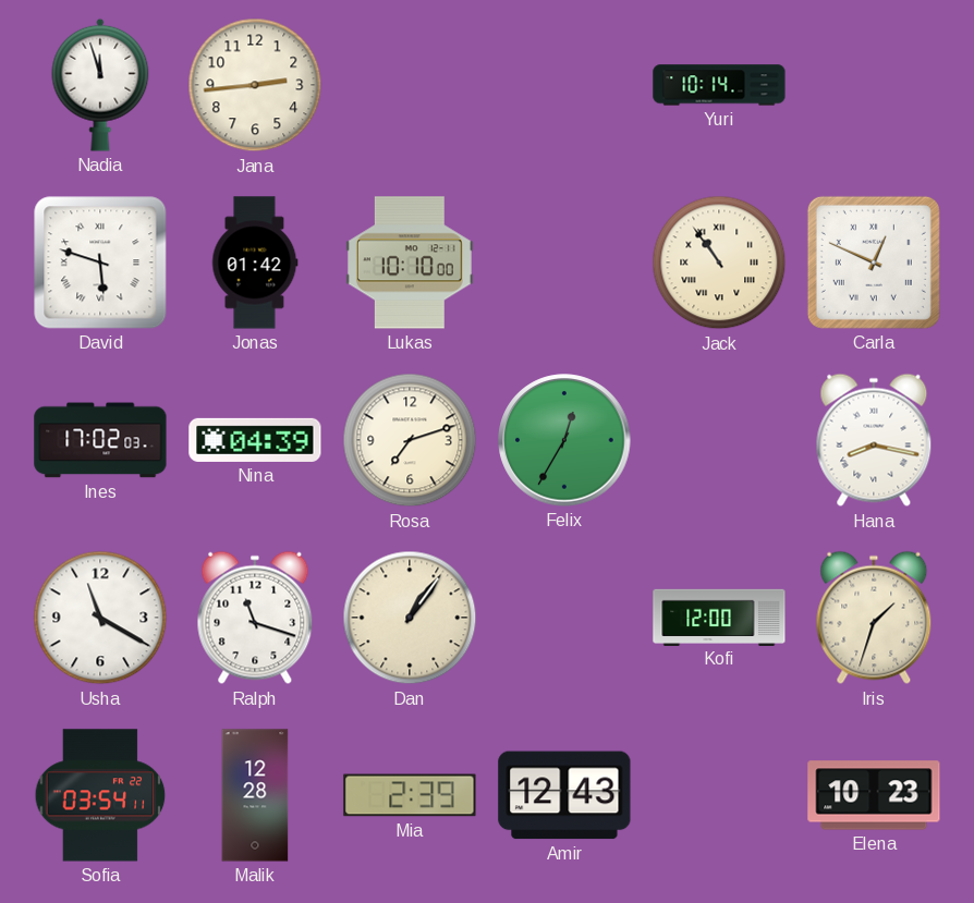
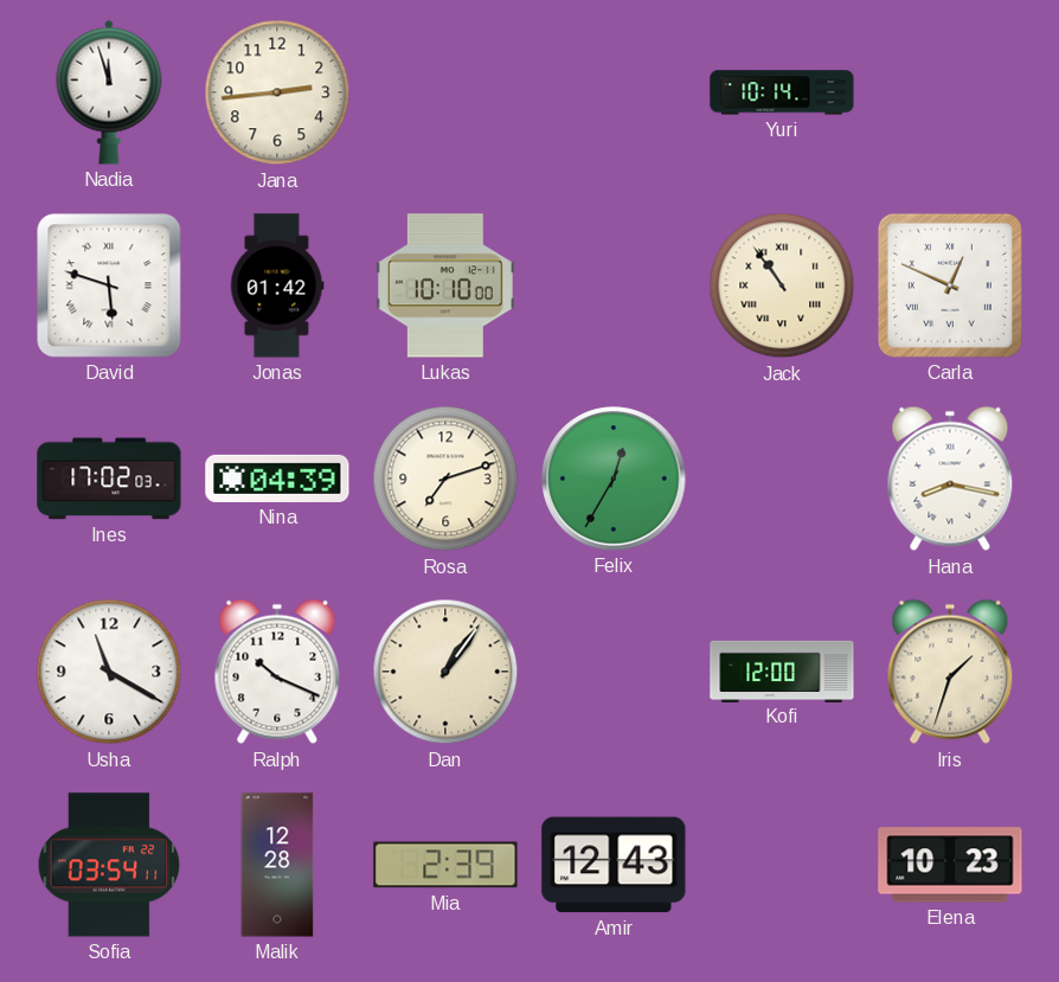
Ralph: 11:18 -> 10:19 (277, 672)
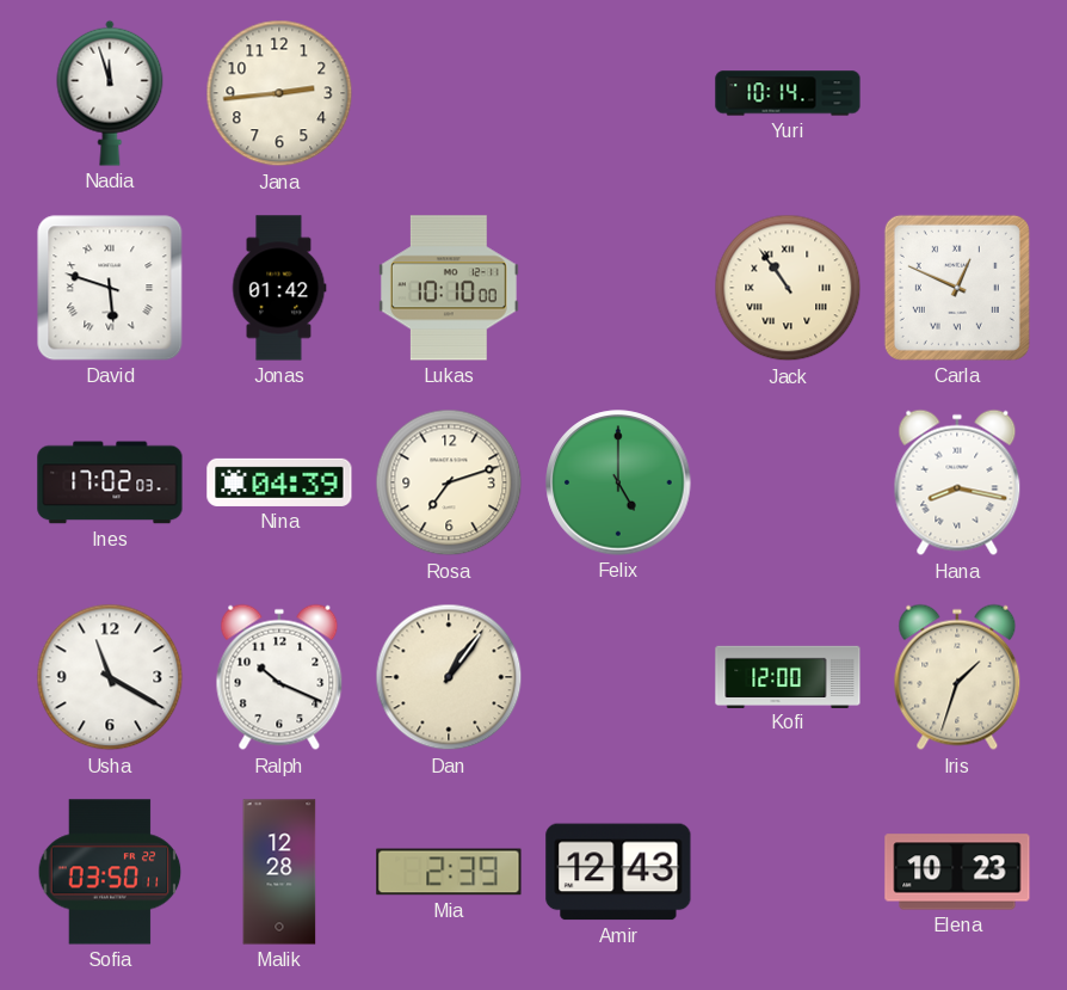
Felix: 12:35 -> 5:00 (618, 482)
Sofia: 03:54 -> 03:50 (110, 872)
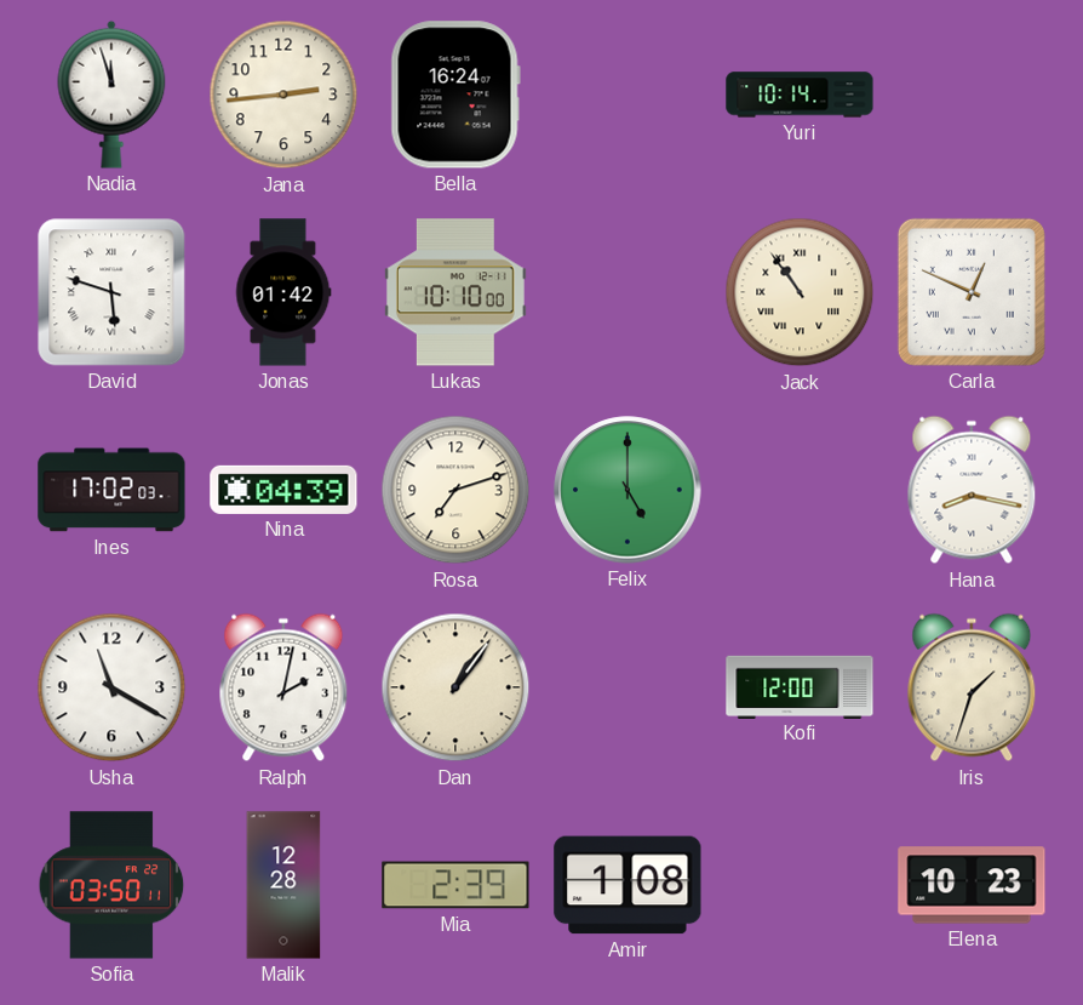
Bella: none -> 16:24 (455, 95)
Ralph: 10:19 -> 2:02 (283, 687)
Amir: 12:43 -> 1:08 (628, 885)
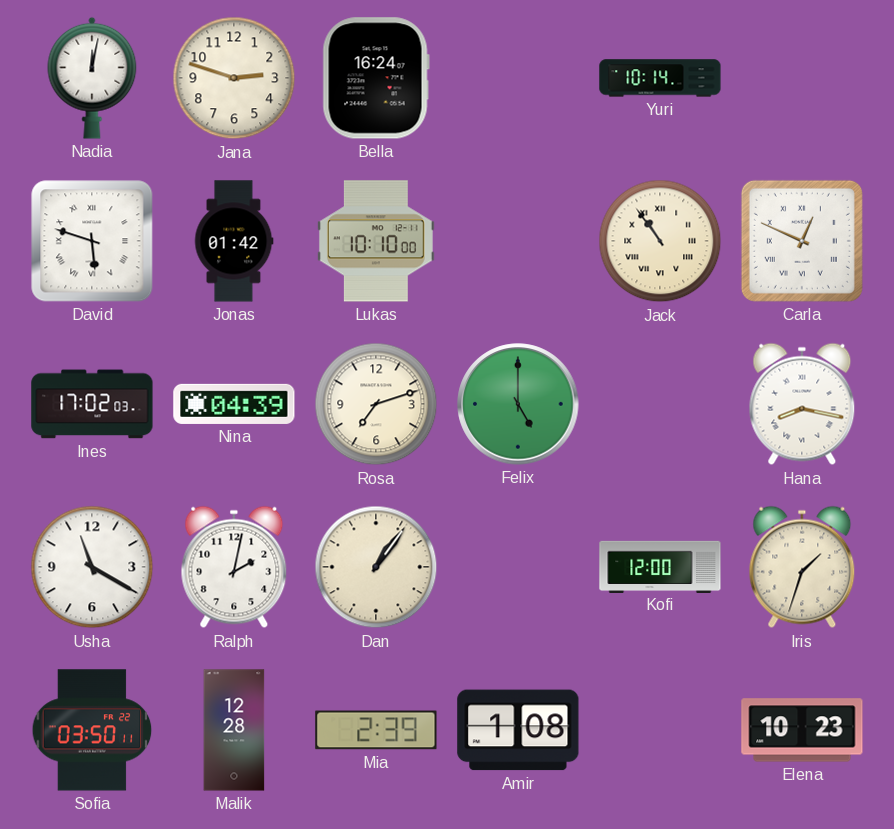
Nadia: 11:57 -> 12:02 (92, 78)
Jana: 2:44 -> 2:48 (234, 78)
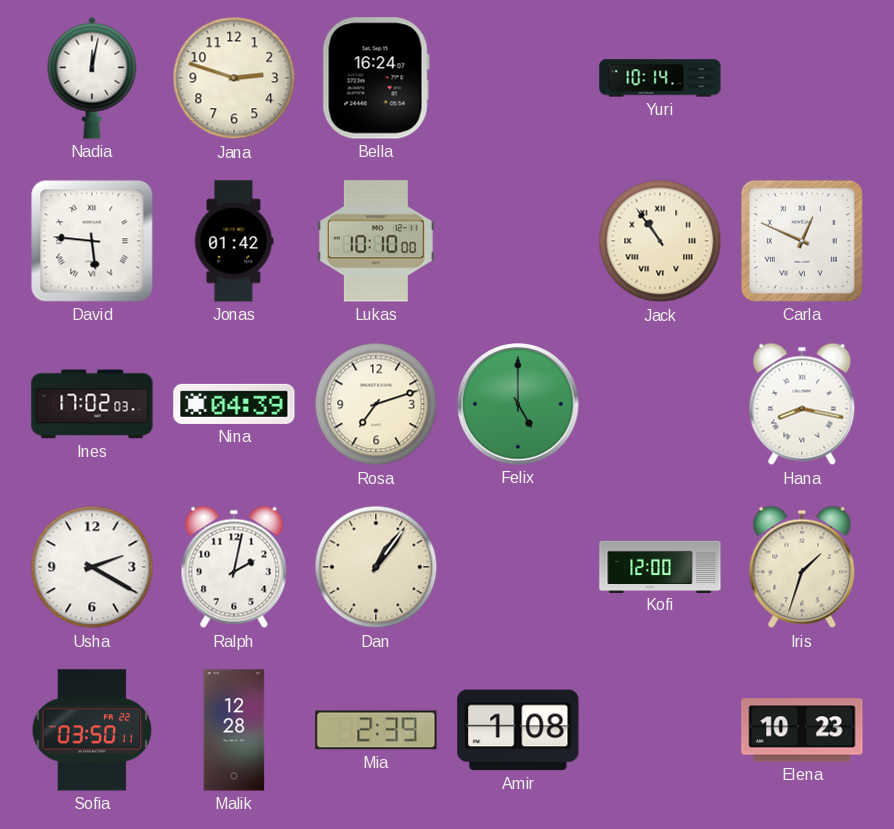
David: 5:48 -> 5:46 (92, 241)
Usha: 11:20 -> 2:20 (92, 567)
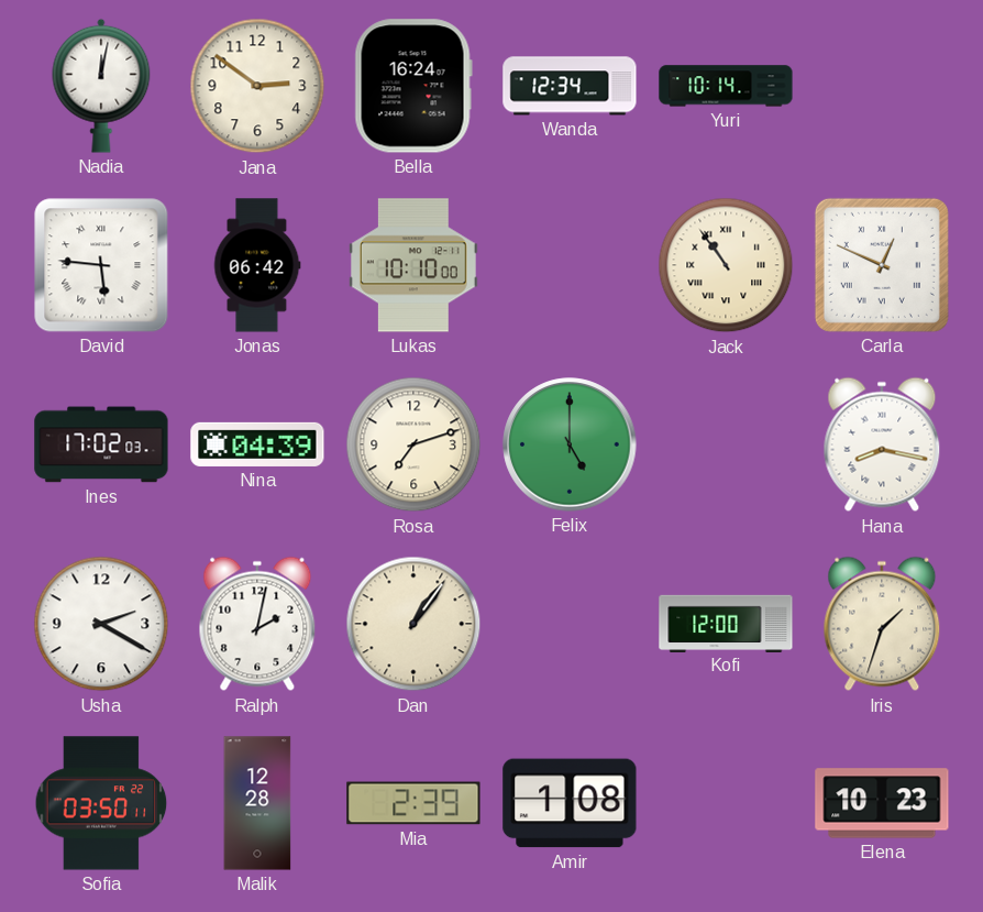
Jana: 2:48 -> 2:51 (257, 86)
Wanda: none -> 12:34 (570, 86)
Jonas: 01:42 -> 06:42 (257, 265)
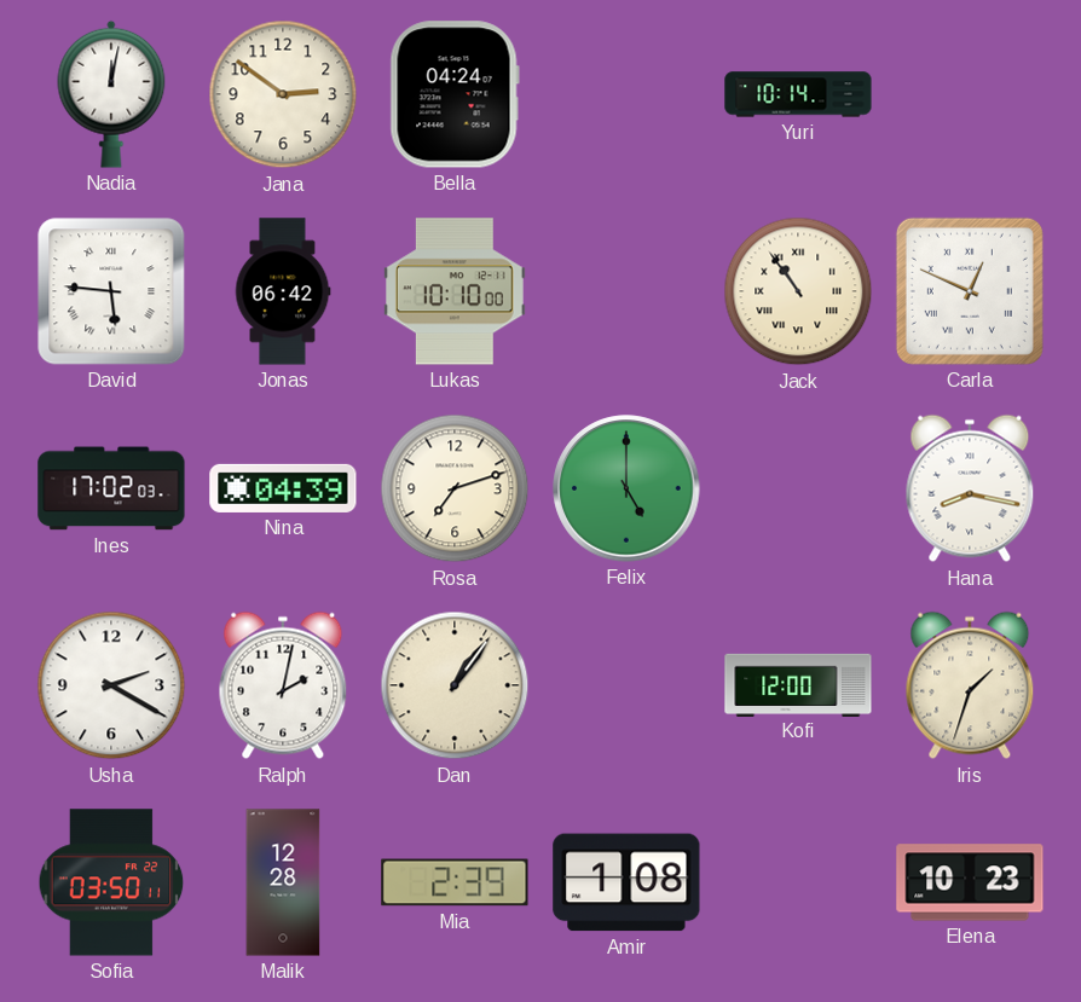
Bella: 16:24 -> 04:24 (455, 94)
Wanda: 12:34 -> none (570, 86)
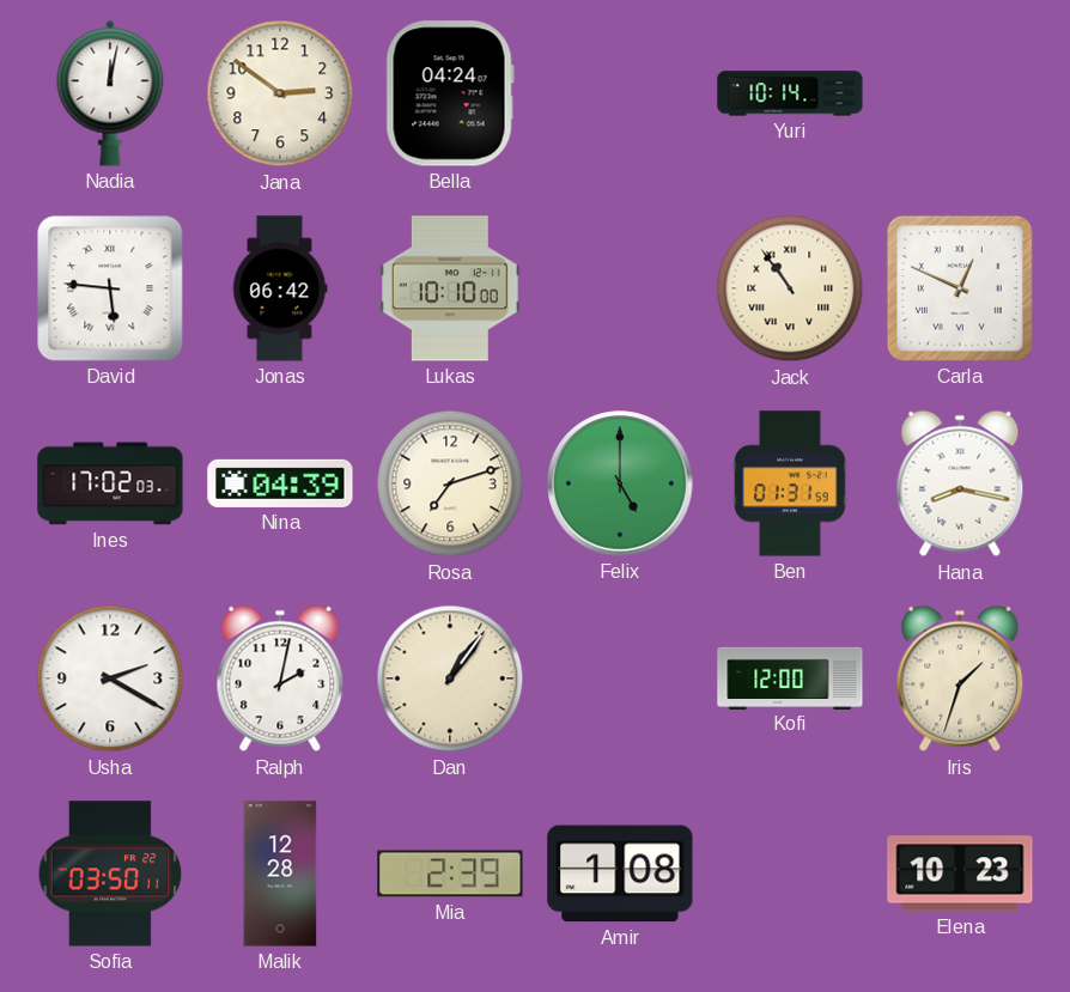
Ben: none -> 01:31 (790, 483)
